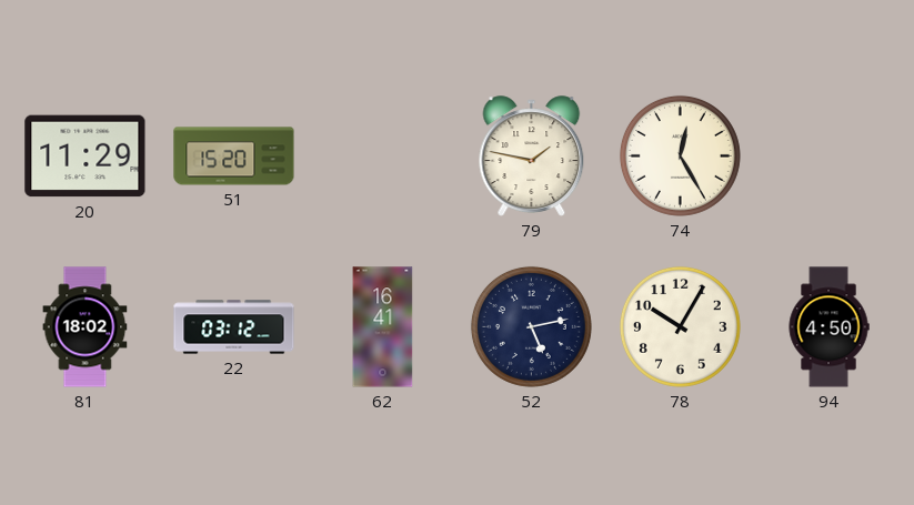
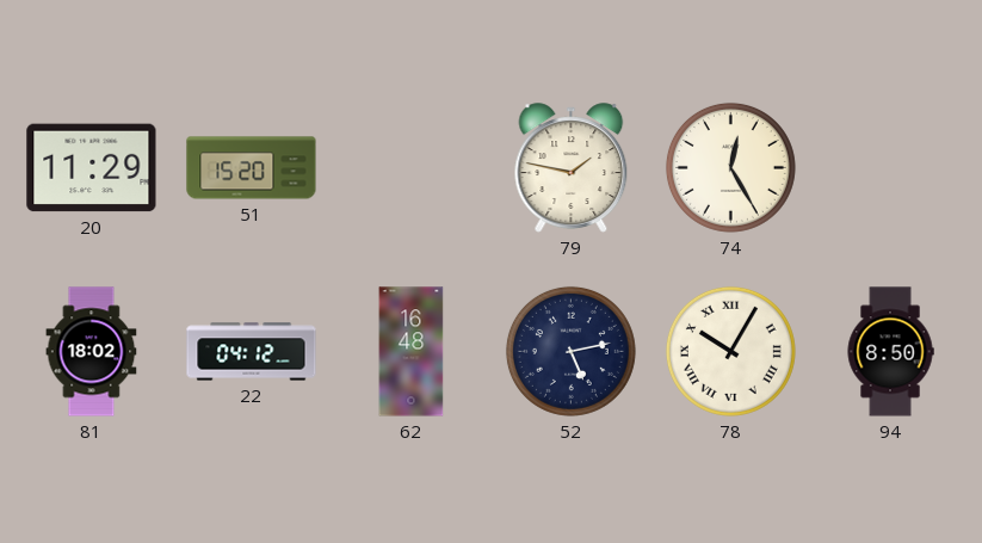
22: 03:12 -> 04:12 (252, 352)
62: 16:41 -> 16:48 (412, 352)
78 numerals: Arabic -> Roman (730, 351)
94: 4:50 -> 8:50 (890, 352)
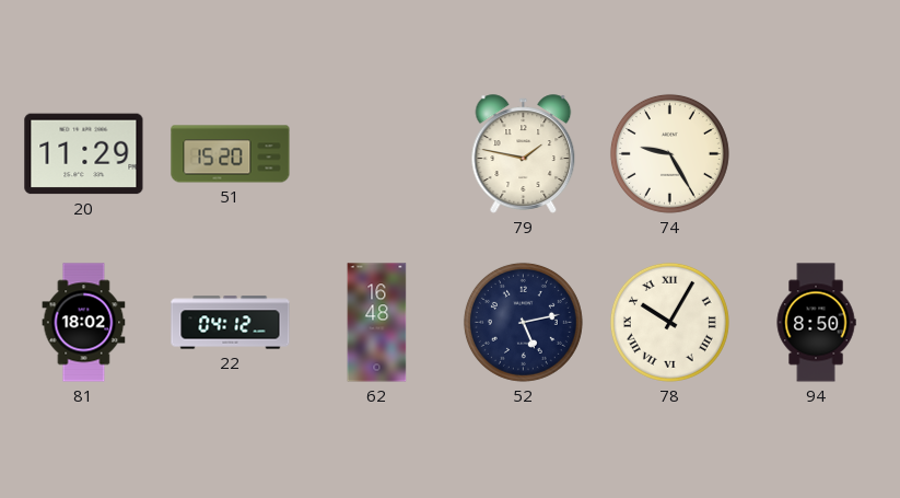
74: 12:25 -> 9:25 (669, 153)
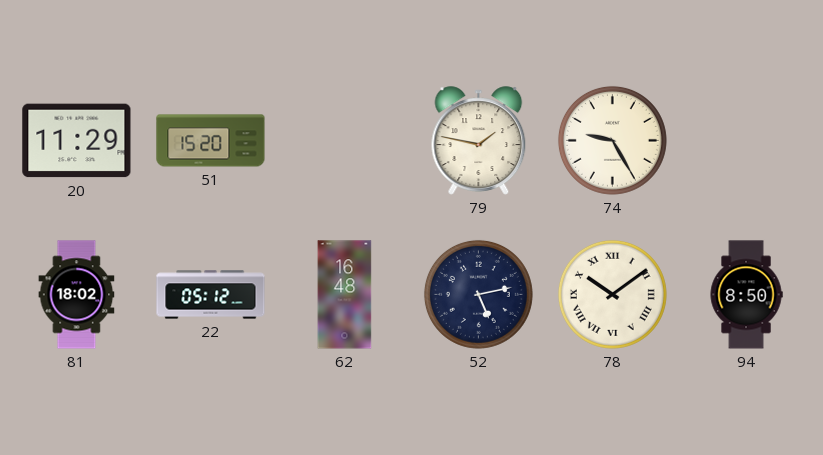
22: 04:12 -> 05:12 (211, 295)
78: 10:05 -> 10:09 (612, 294)
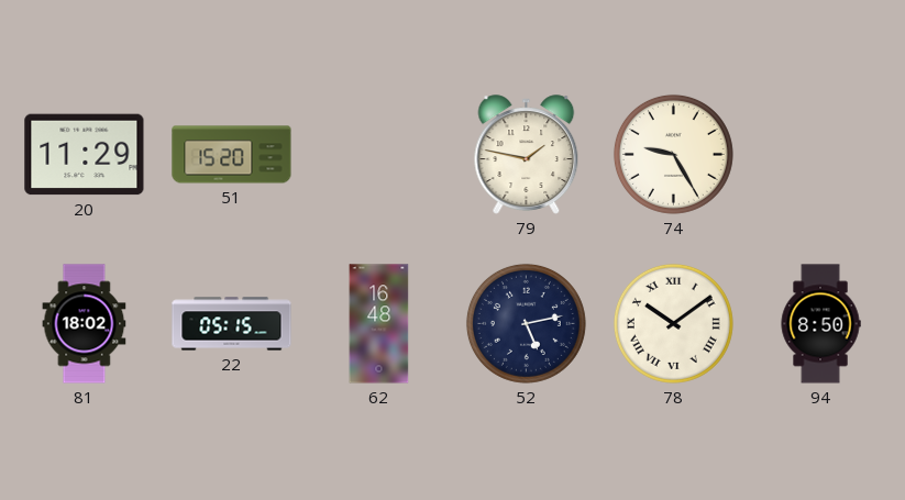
22: 05:12 -> 05:15 (232, 324)
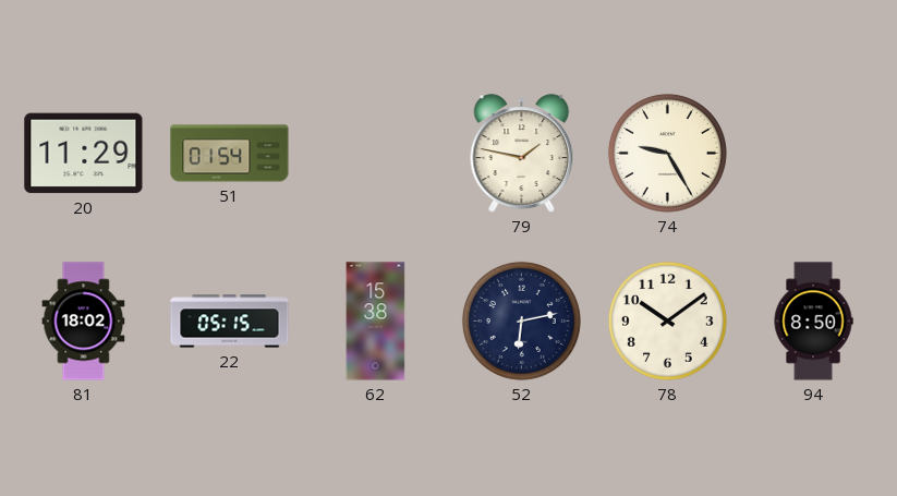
51: 15:20 -> 01:54 (230, 154)
62: 16:48 -> 15:38 (376, 322)
52: 5:13 -> 6:13 (521, 320)
78 numerals: Roman -> Arabic (667, 320)
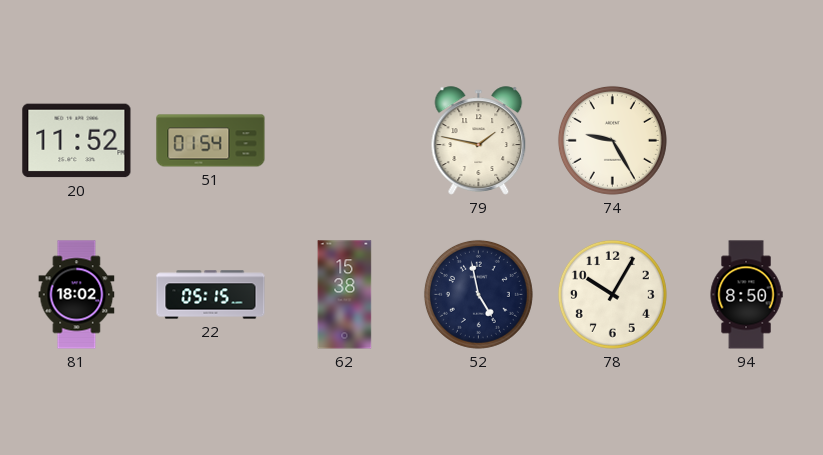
20: 11:29 -> 11:52 (77, 141)
52: 6:13 -> 4:58 (478, 294)
78: 10:09 -> 10:05 (612, 294)
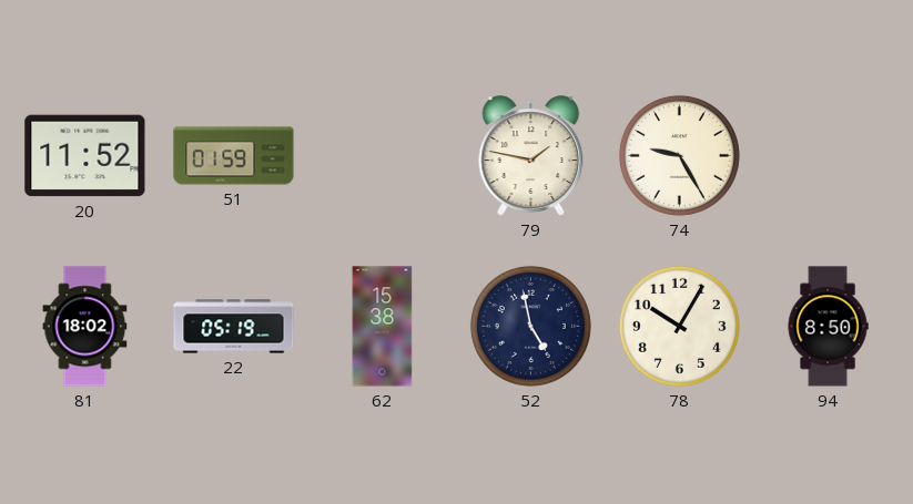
51: 01:54 -> 01:59 (234, 156)
22: 05:15 -> 05:19 (234, 327)
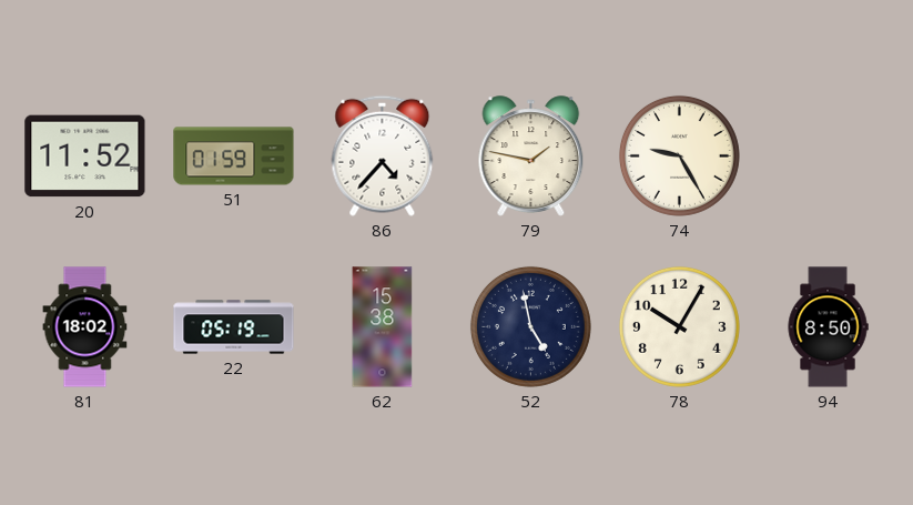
86: none -> 4:37 (383, 155)
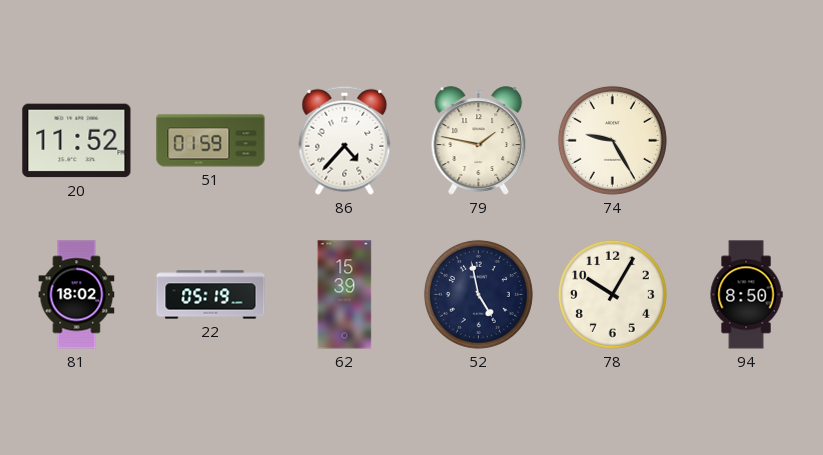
62: 15:38 -> 15:39 (345, 295)
